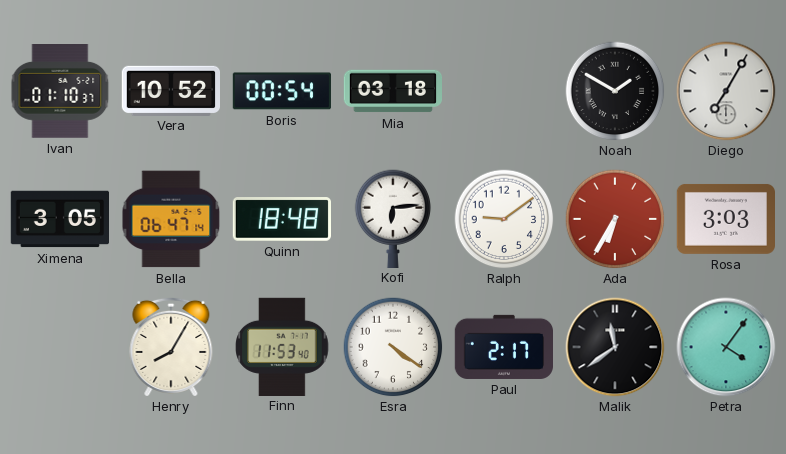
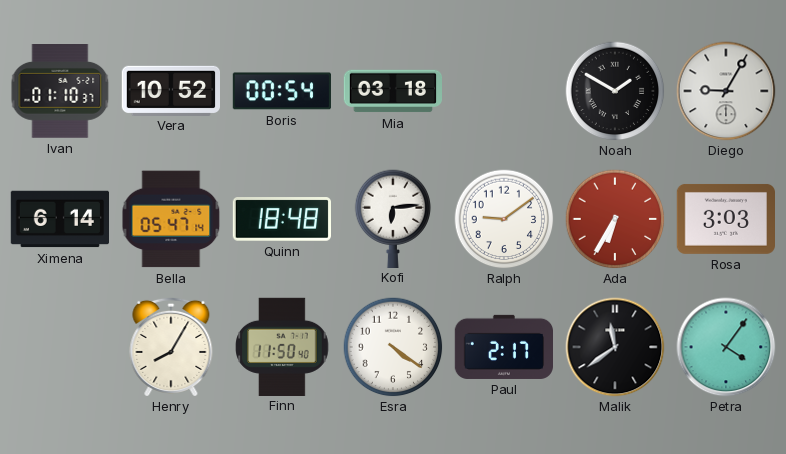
Diego: 7:05 -> 9:05 (726, 91)
Ximena: 3:05 -> 6:14 (59, 219)
Bella: 06:47 -> 05:47 (171, 219)
Finn: 11:53 -> 11:50 (282, 346)
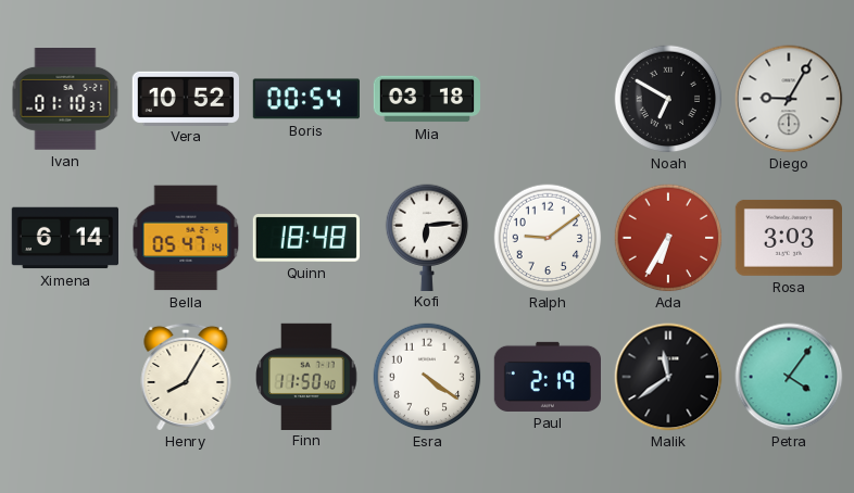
Noah: 1:50 -> 6:50 (668, 99)
Paul: 2:17 -> 2:19 (547, 377)
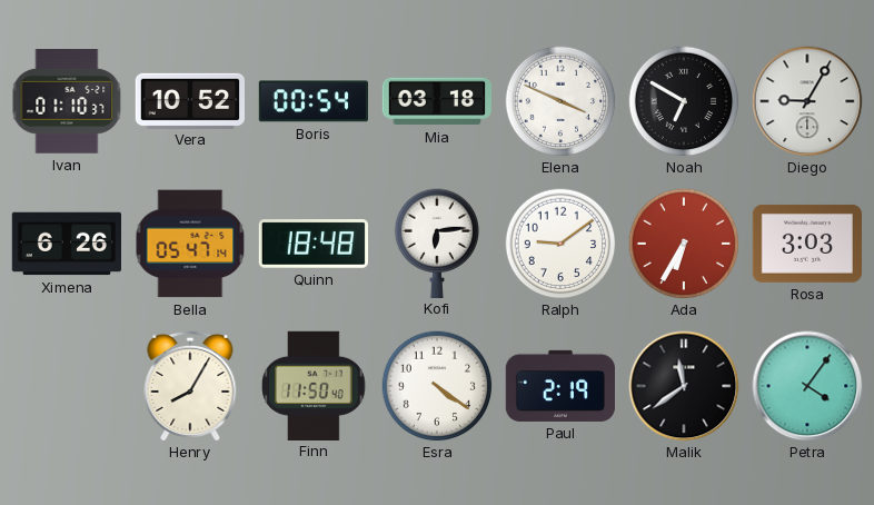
Elena: none -> 3:49 (560, 101)
Ximena: 6:14 -> 6:26 (66, 244)
